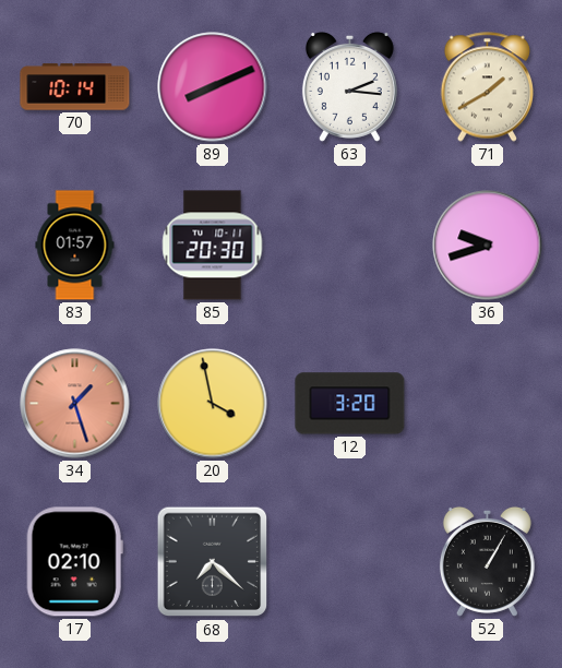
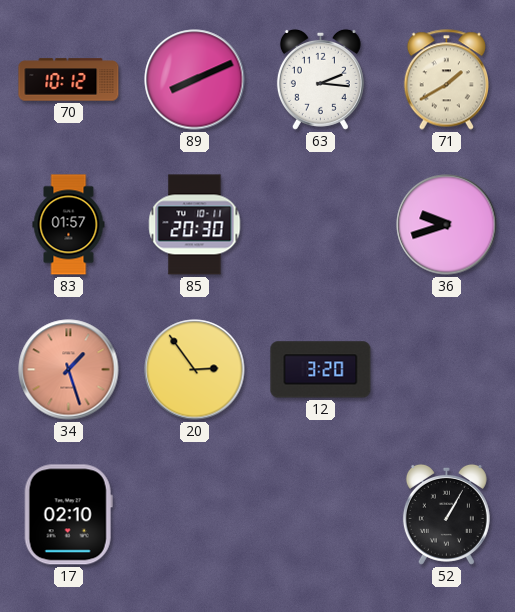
70: 10:14 -> 10:12 (69, 80)
20: 3:58 -> 2:54 (195, 370)
68: 7:22 -> none (213, 562)
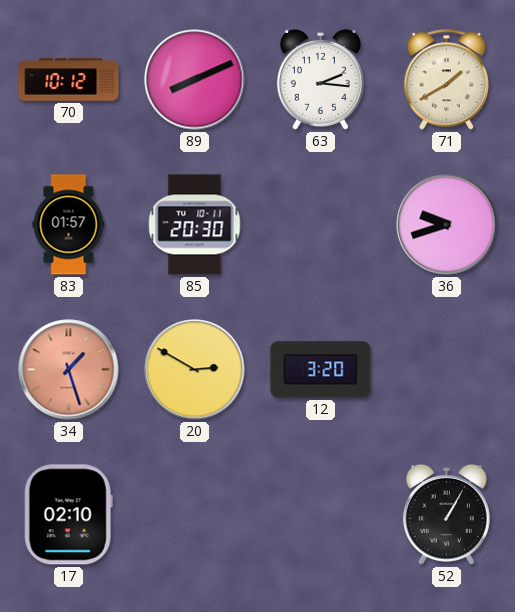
20: 2:54 -> 2:50 (195, 370)
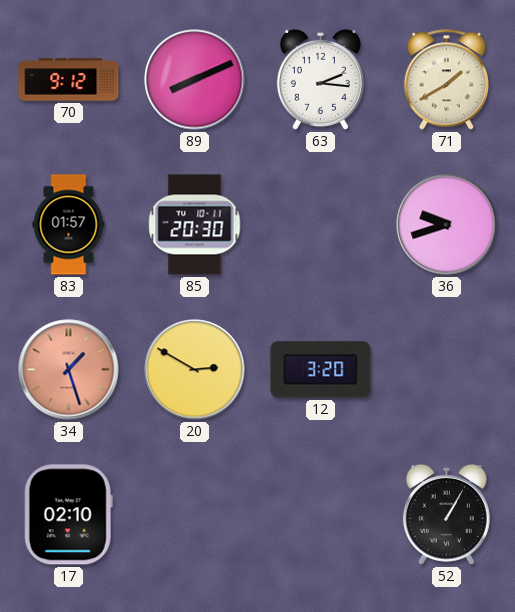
70: 10:12 -> 9:12 (69, 80)
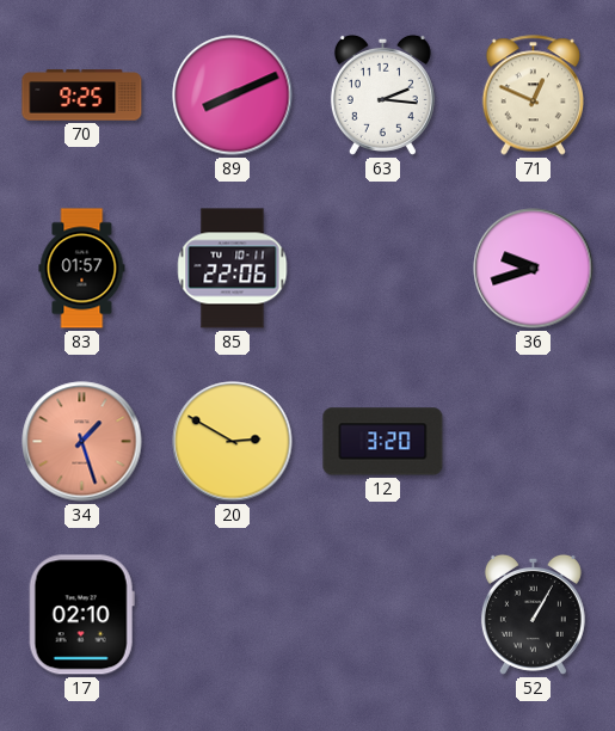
70: 9:12 -> 9:25 (82, 96)
71: 1:40 -> 12:49 (533, 96)
85: 20:30 -> 22:06 (233, 269)
